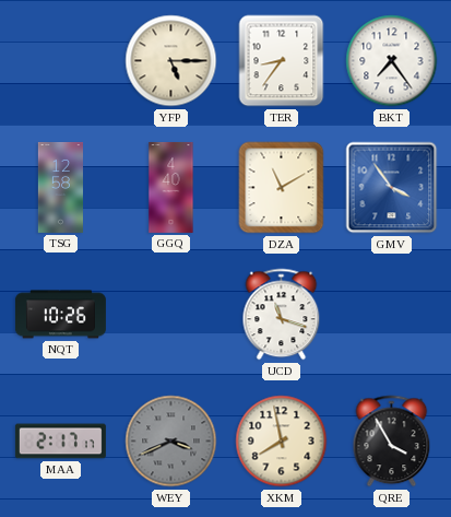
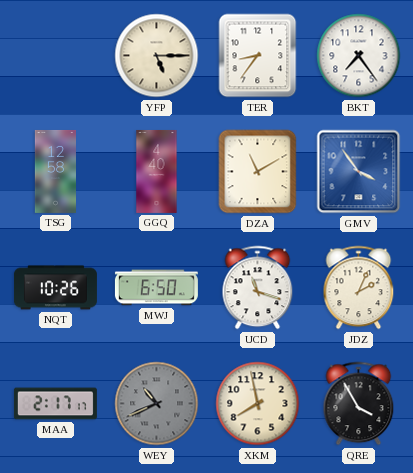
MWJ: none -> 6:50 (156, 288)
JDZ: none -> 2:04 (359, 288)
WEY: 3:41 -> 10:41 (157, 404)
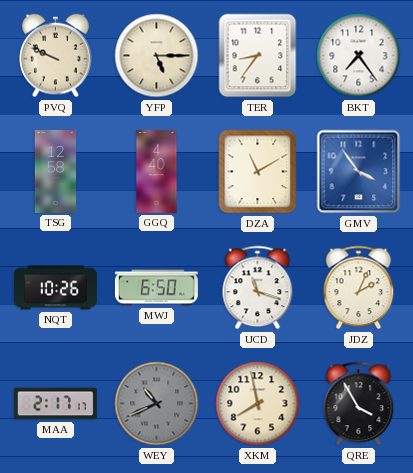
PVQ: none -> 9:49 (56, 56)
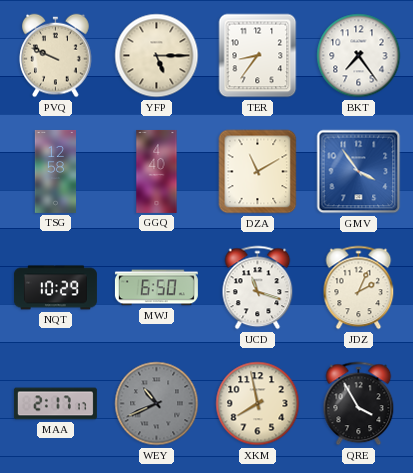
NQT: 10:26 -> 10:29 (55, 288)
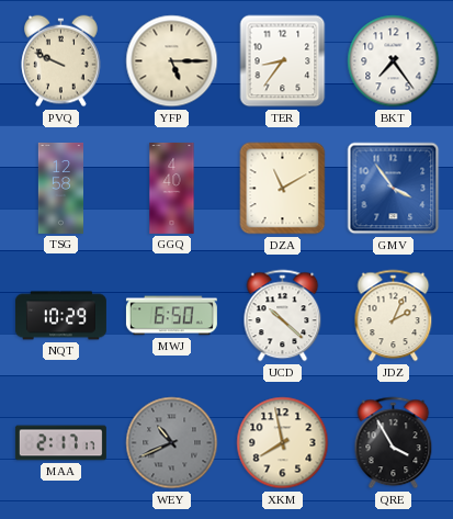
UCD: 11:18 -> 10:22 (283, 316)
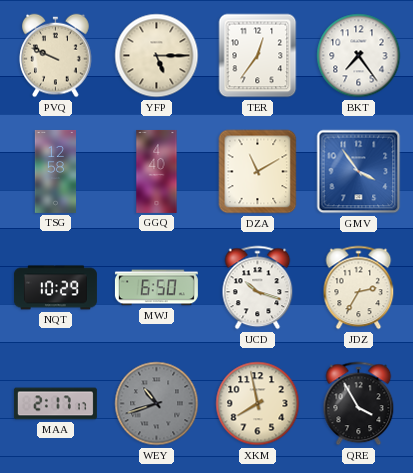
TER: 8:36 -> 12:36 (258, 56)
UCD: 10:22 -> 10:18 (258, 288)
JDZ: 2:04 -> 2:35 (359, 288)
WEY: 10:41 -> 10:42 (157, 404)
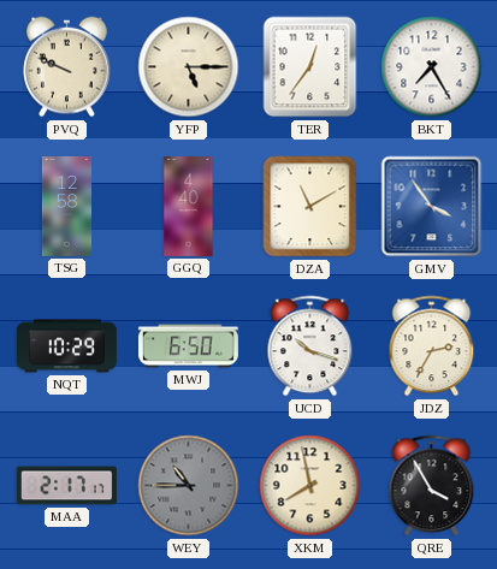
BKT: 7:24 -> 7:25 (432, 67)
WEY: 10:42 -> 10:45 (189, 486)
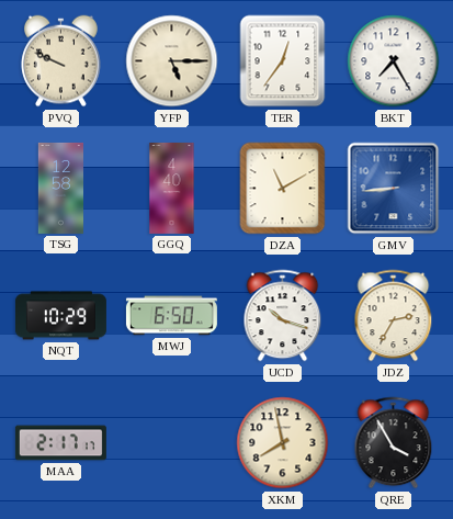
GMV: 3:54 -> 8:44 (394, 189)
WEY: 10:45 -> none (189, 486)
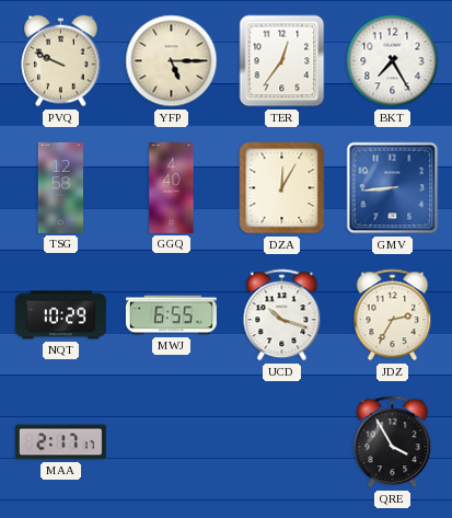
DZA: 11:10 -> 12:05 (282, 188)
MWJ: 6:50 -> 6:55 (171, 315)
XKM: 7:58 -> none (283, 443)
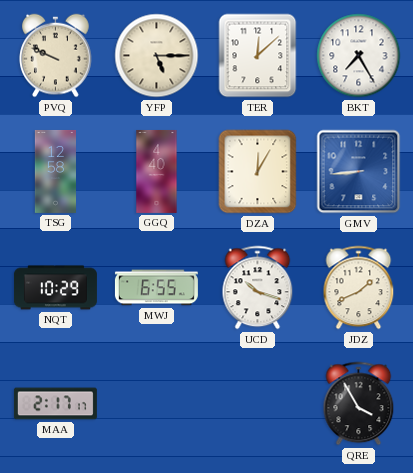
TER: 12:36 -> 12:08 (258, 56)
JDZ: 2:35 -> 1:41 (359, 288)
